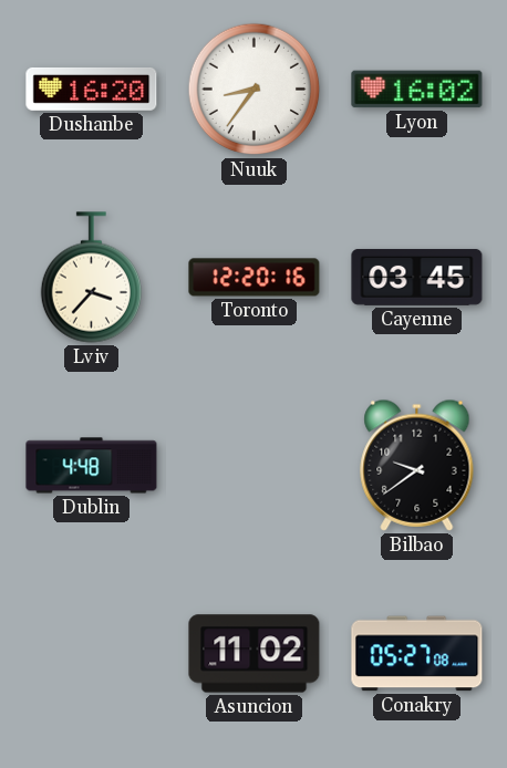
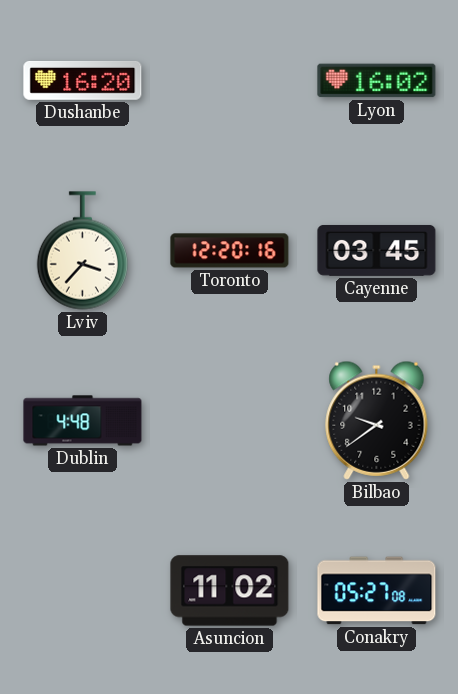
Nuuk: 8:36 -> none (255, 90)
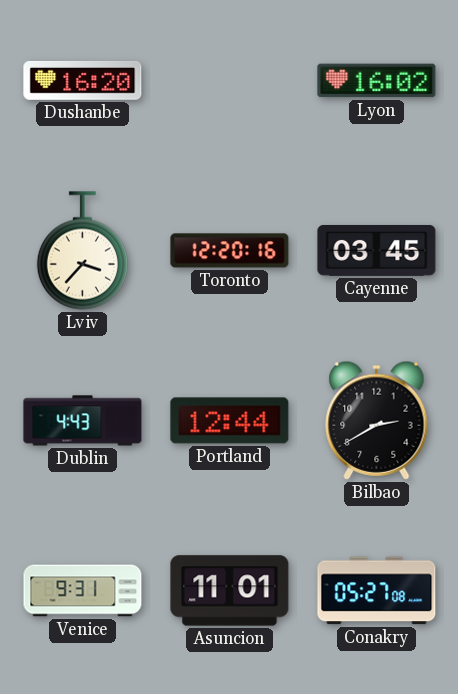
Dublin: 4:48 -> 4:43 (83, 421)
Portland: none -> 12:44 (230, 421)
Bilbao: 9:39 -> 2:40 (377, 420)
Venice: none -> 9:31 (83, 591)
Asuncion: 11:02 -> 11:01 (230, 591)
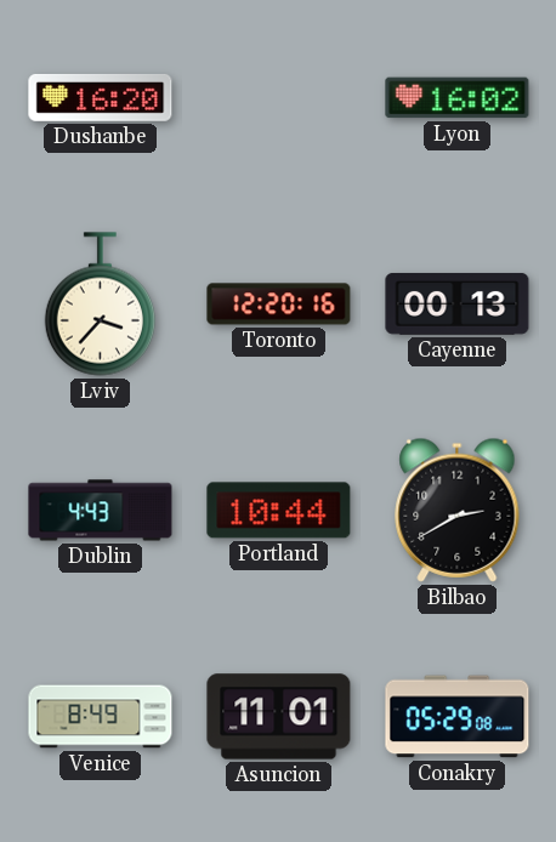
Cayenne: 03:45 -> 00:13 (458, 303)
Portland: 12:44 -> 10:44 (279, 511)
Venice: 9:31 -> 8:49 (101, 717)
Conakry: 05:27 -> 05:29 (458, 717)
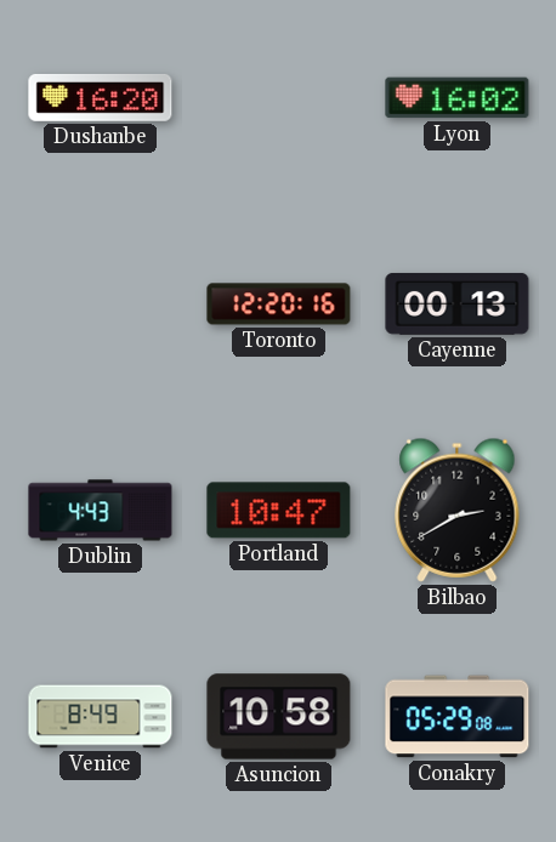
Lviv: 3:37 -> none (100, 305)
Portland: 10:44 -> 10:47 (279, 511)
Asuncion: 11:01 -> 10:58 (279, 717)
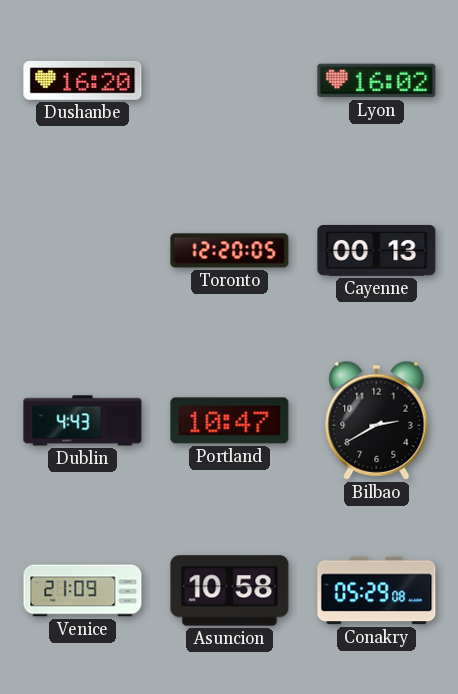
Toronto: 12:20:16 -> 12:20:05 (230, 251)
Venice: 8:49 -> 21:09 (83, 591)
